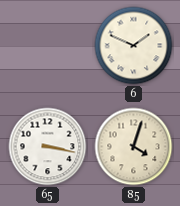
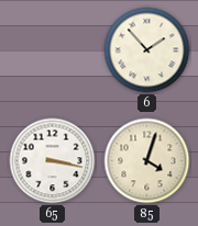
6: 1:49 -> 1:53 (147, 50)
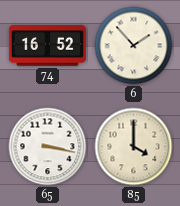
74: none -> 16:52 (47, 46)
85: 4:03 -> 4:00 (134, 147)
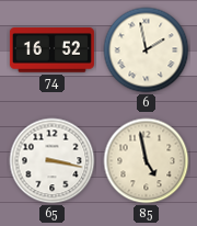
6: 1:53 -> 1:58 (147, 50)
85: 4:00 -> 4:58 (147, 161)
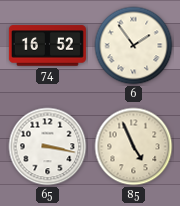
6: 1:58 -> 1:54 (134, 46)
85: 4:58 -> 4:56 (134, 147)
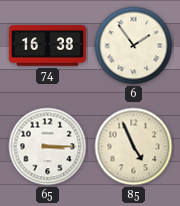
74: 16:52 -> 16:38 (47, 46)
65: 3:17 -> 3:15 (48, 147)
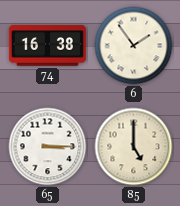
85: 4:56 -> 5:00 (134, 147)
